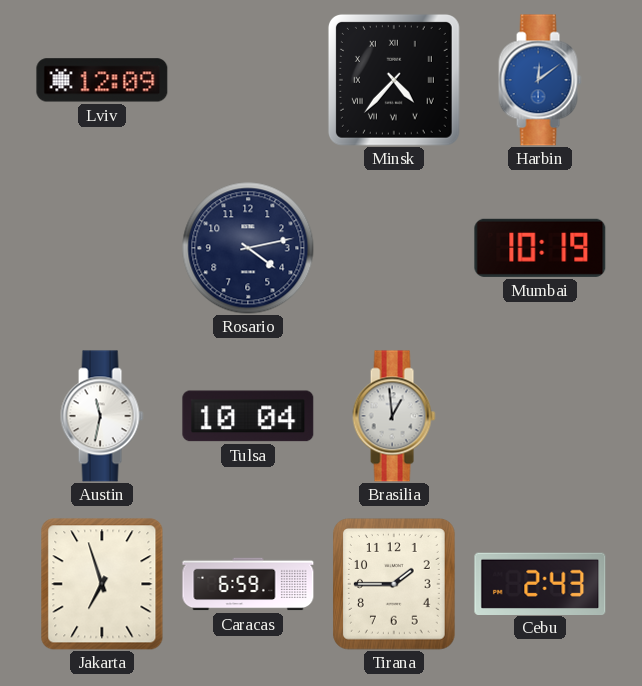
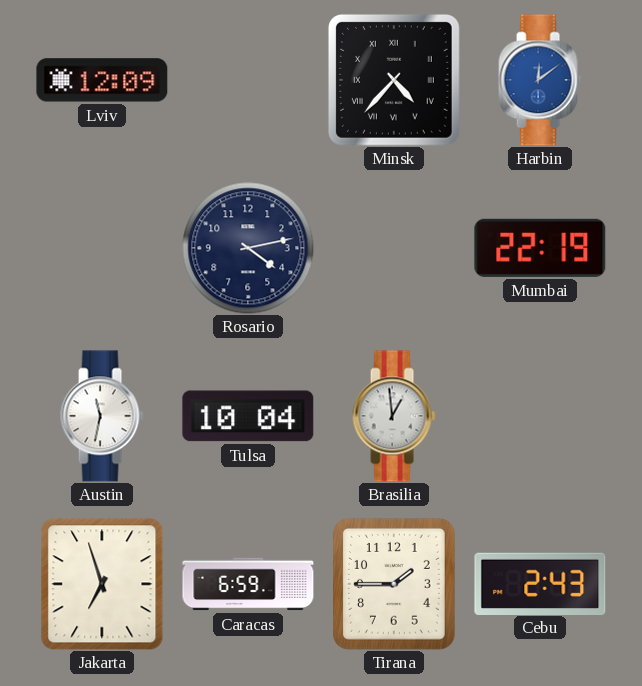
Mumbai: 10:19 -> 22:19 (540, 248)
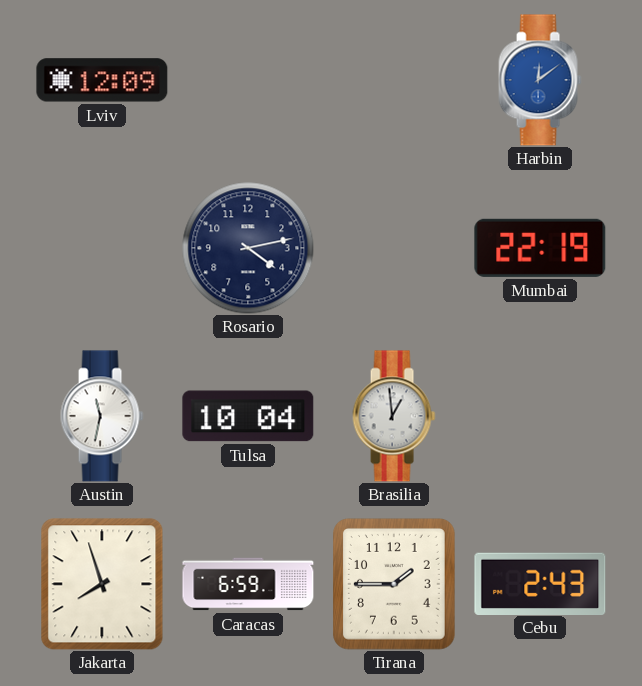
Minsk: 4:37 -> none (394, 80)
Jakarta: 6:57 -> 7:57 (102, 584)
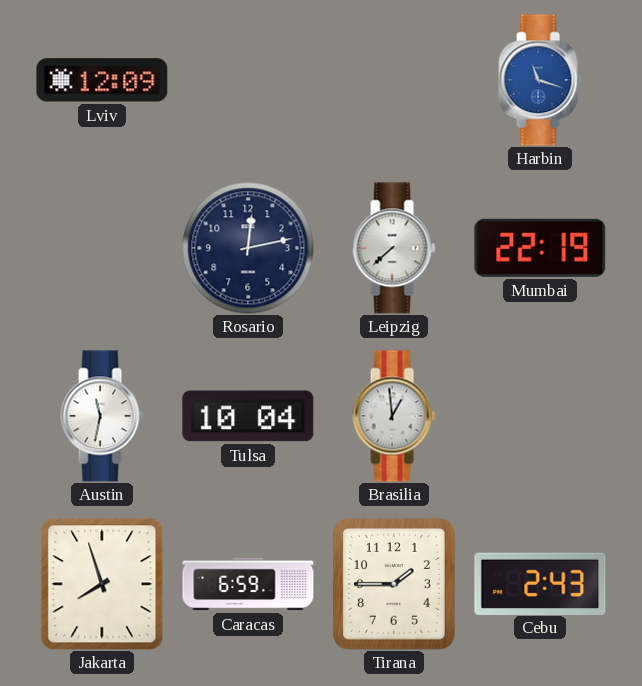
Harbin: 12:09 -> 11:18 (540, 80)
Rosario: 4:13 -> 12:13 (248, 248)
Leipzig: none -> 7:38 (394, 248)
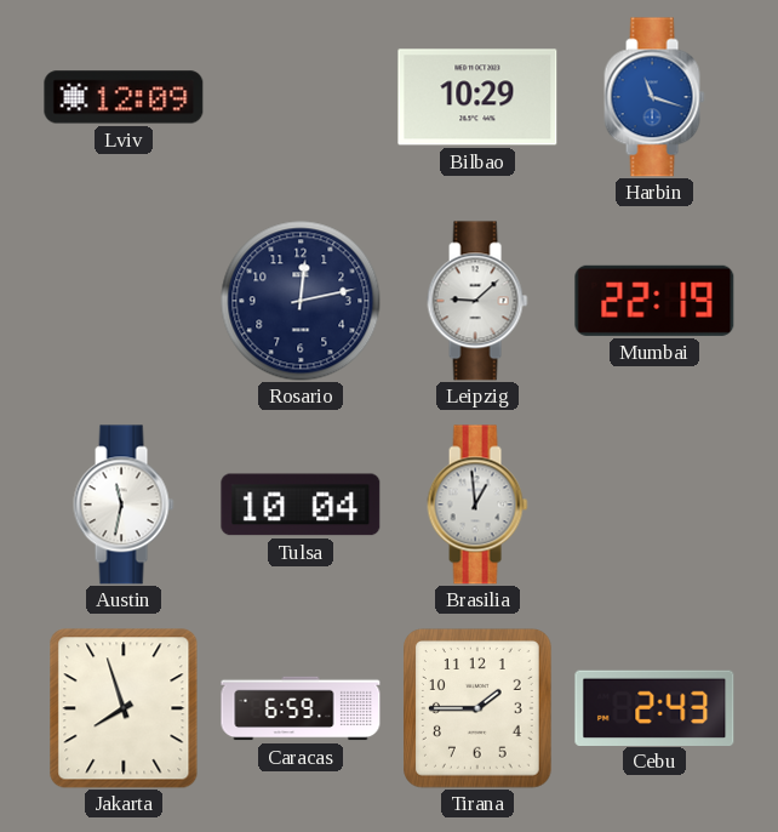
Bilbao: none -> 10:29 (477, 97)
Leipzig: 7:38 -> 9:08 (477, 301)
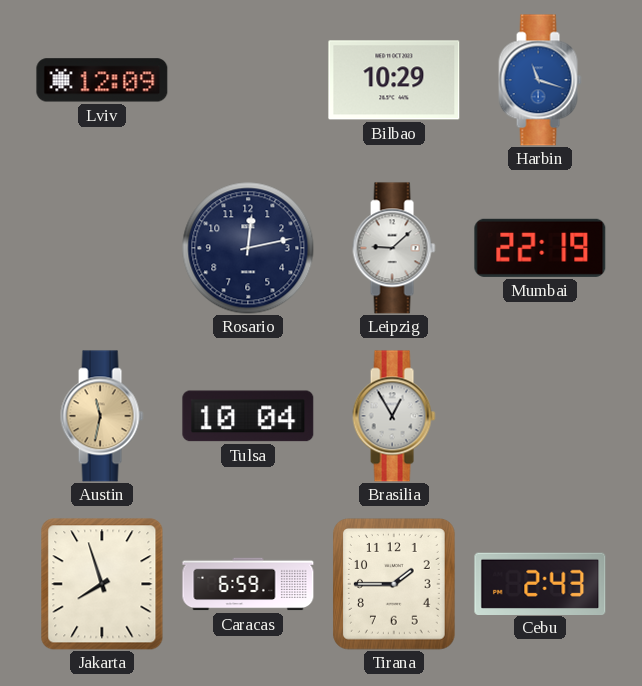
Austin dial: white -> champagne (102, 416)
Brasilia: 12:59 -> 12:55 (394, 416)
